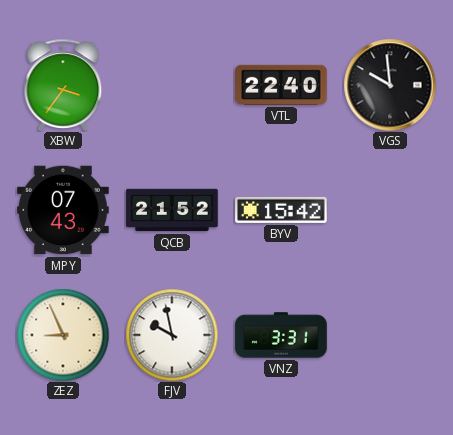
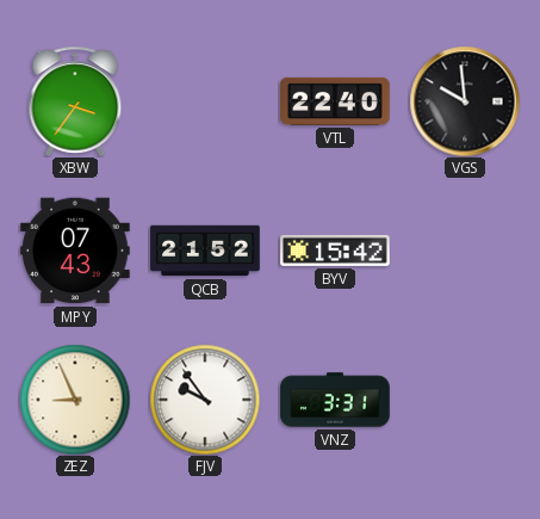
FJV: 9:58 -> 9:54 (205, 400)
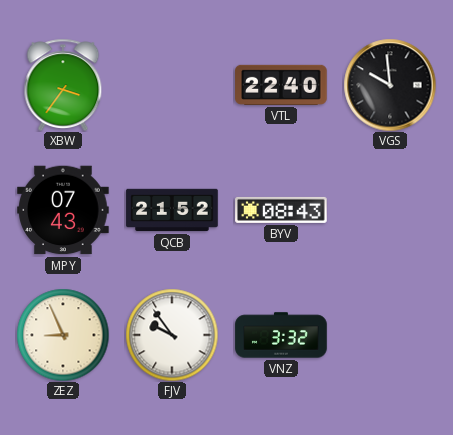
BYV: 15:42 -> 08:43 (281, 210)
VNZ: 3:31 -> 3:32 (281, 335)
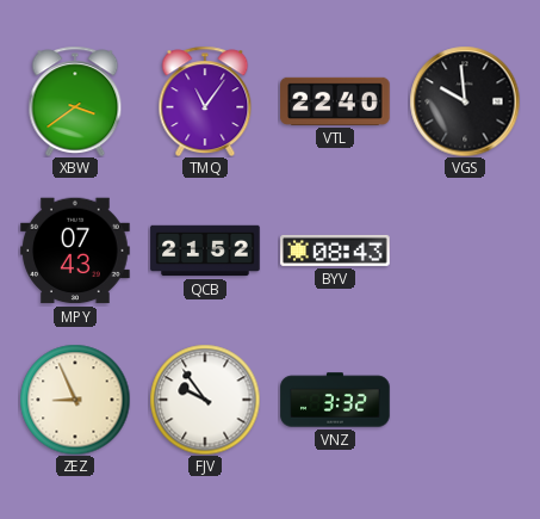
XBW: 3:36 -> 3:39 (75, 101)
TMQ: none -> 11:06 (205, 101)
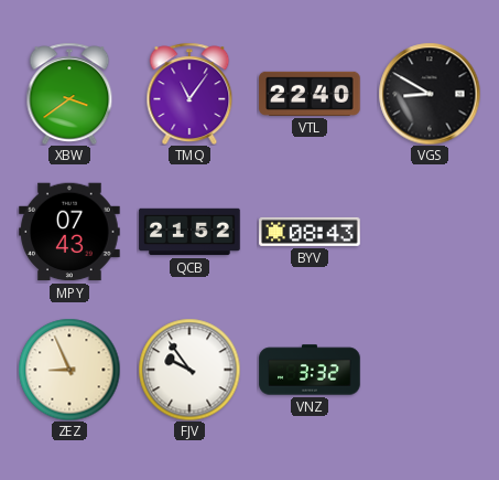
VGS: 9:59 -> 8:50 (430, 94)
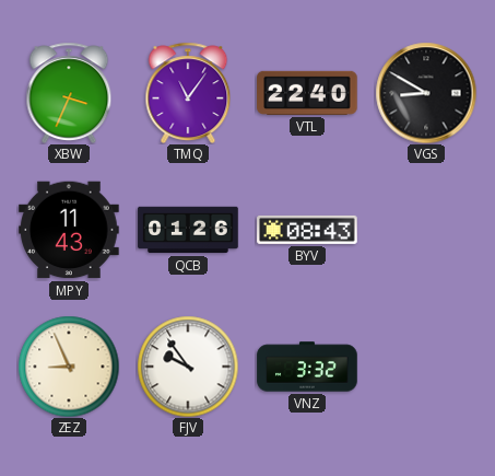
XBW: 3:39 -> 3:34 (69, 93)
MPY: 07:43 -> 11:43 (69, 230)
QCB: 21:52 -> 01:26 (188, 230)
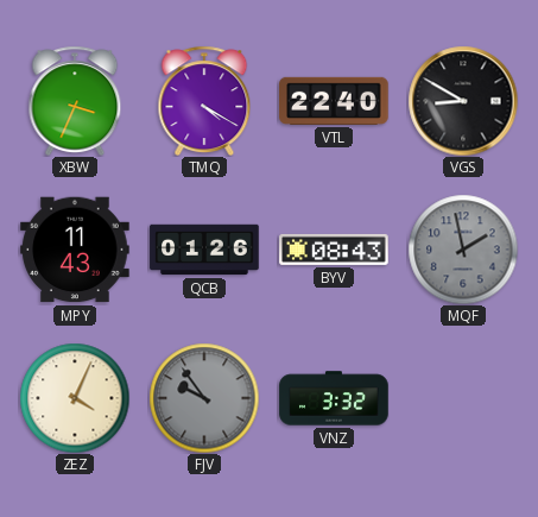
TMQ: 11:06 -> 4:20 (204, 101)
MQF: none -> 1:58 (463, 250)
ZEZ: 8:56 -> 4:04 (75, 398)
FJV dial: white -> grey (204, 398)
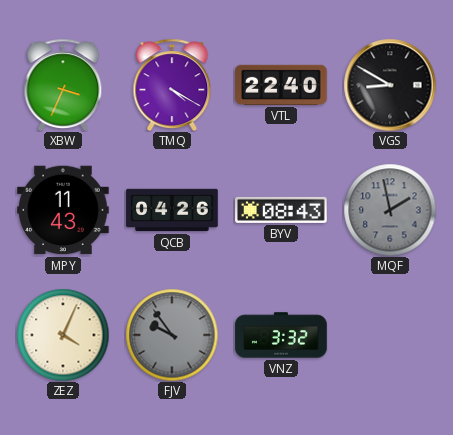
QCB: 01:26 -> 04:26 (172, 210)
